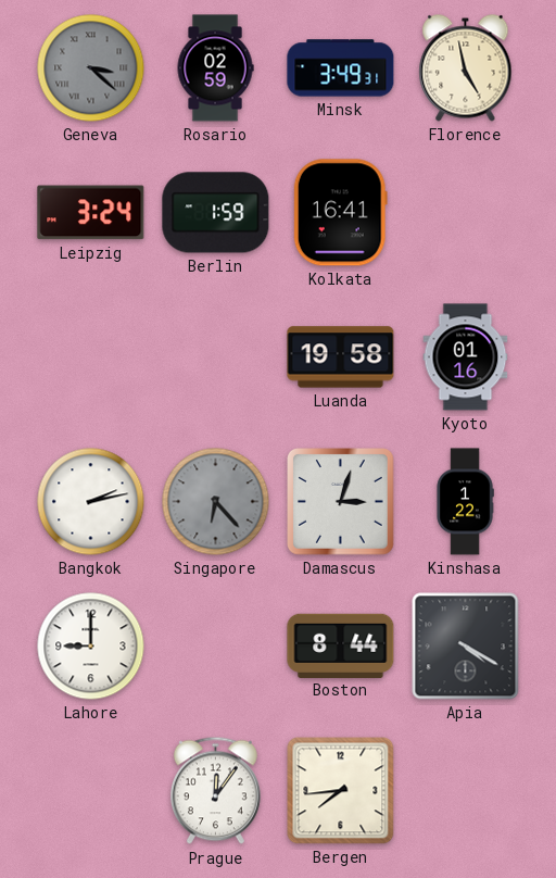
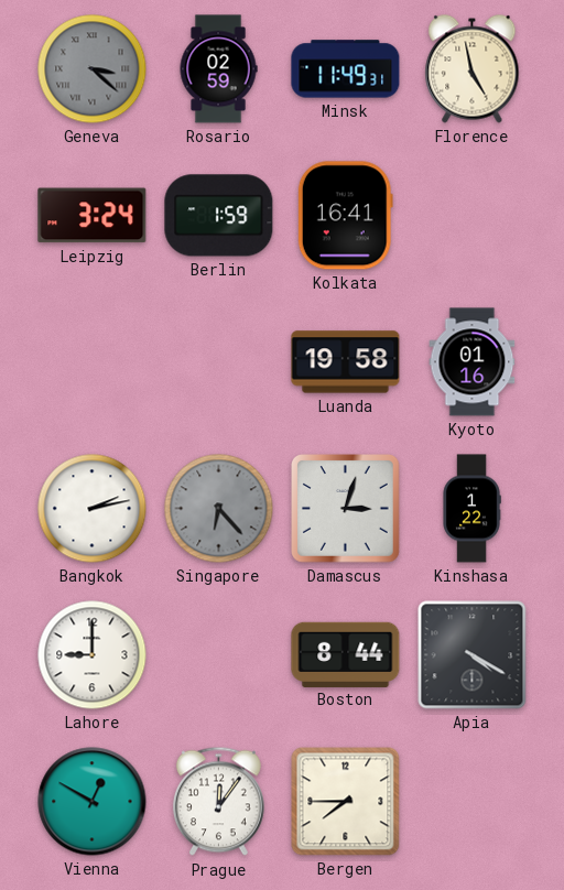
Minsk: 3:49 -> 11:49 (346, 69)
Vienna: none -> 12:50 (93, 802)
Bergen: 7:44 -> 7:45 (346, 802)
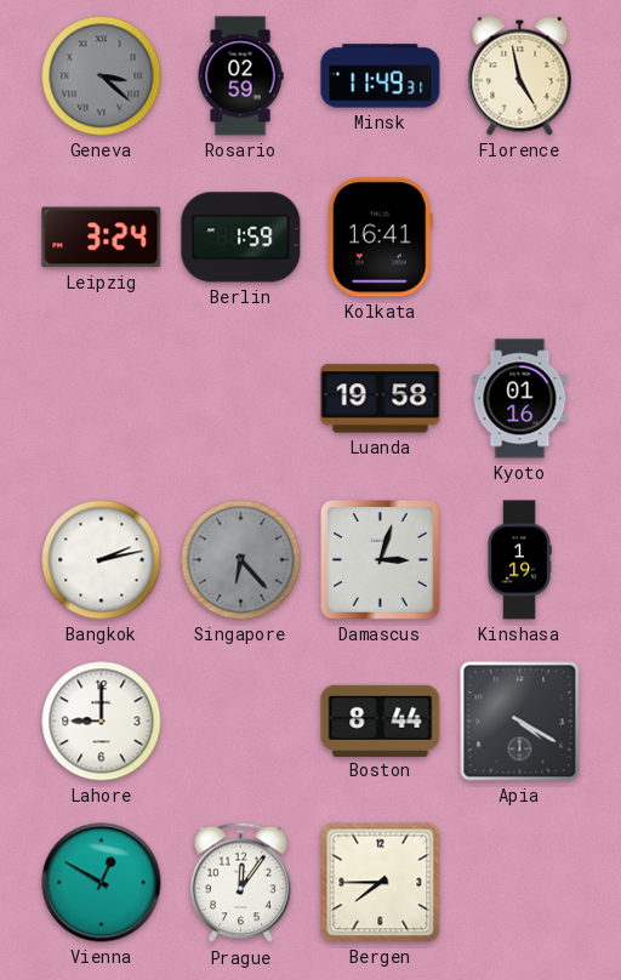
Kinshasa: 1:22 -> 1:19 (519, 560)
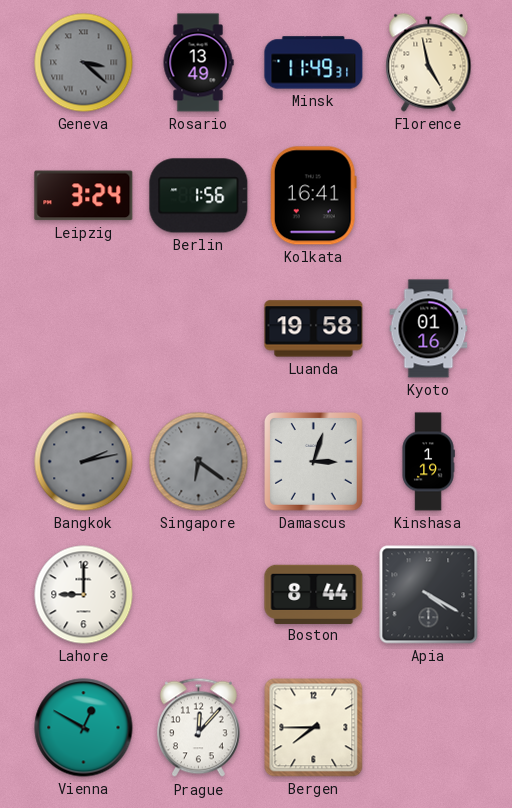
Rosario: 02:59 -> 13:49 (198, 63)
Berlin: 1:59 -> 1:56 (199, 196)
Bangkok dial: white -> grey (84, 462)
Singapore: 6:23 -> 6:21 (199, 462)
Prague: 12:06 -> 12:07 (198, 728)
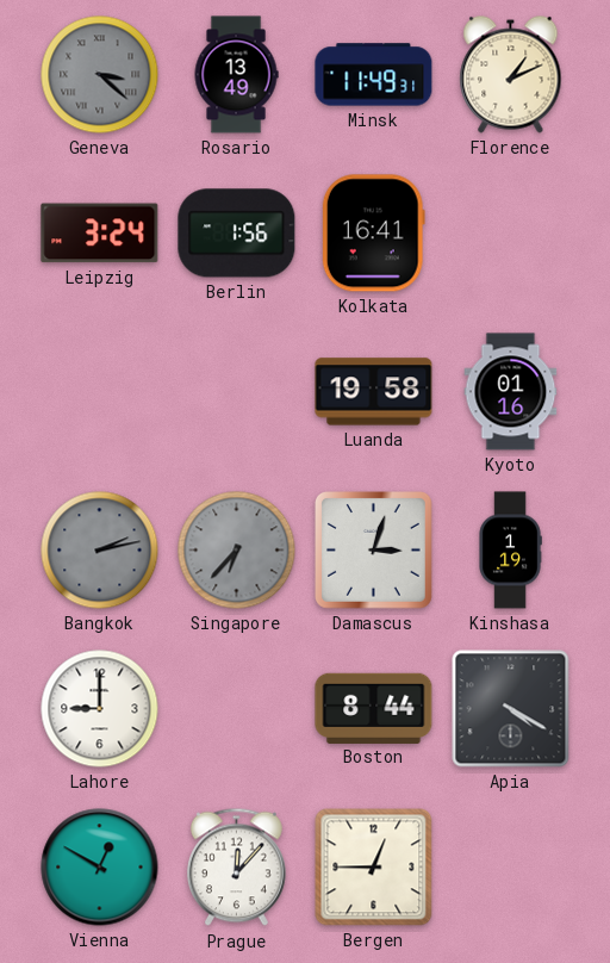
Florence: 4:58 -> 1:11 (511, 75)
Singapore: 6:21 -> 6:37 (237, 551)
Bergen: 7:45 -> 12:45 (374, 868)
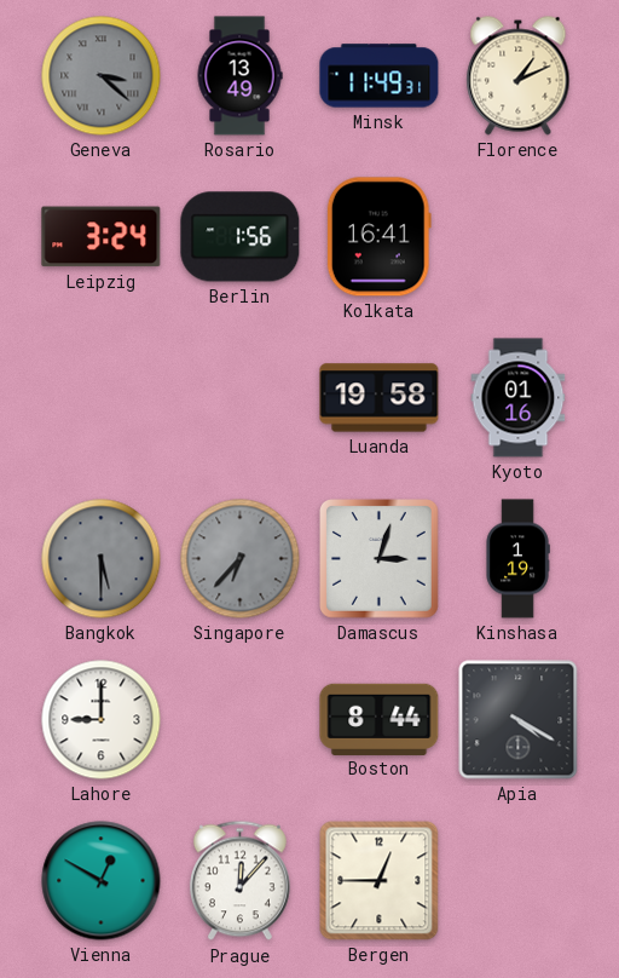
Bangkok: 2:13 -> 5:30 (102, 559)
